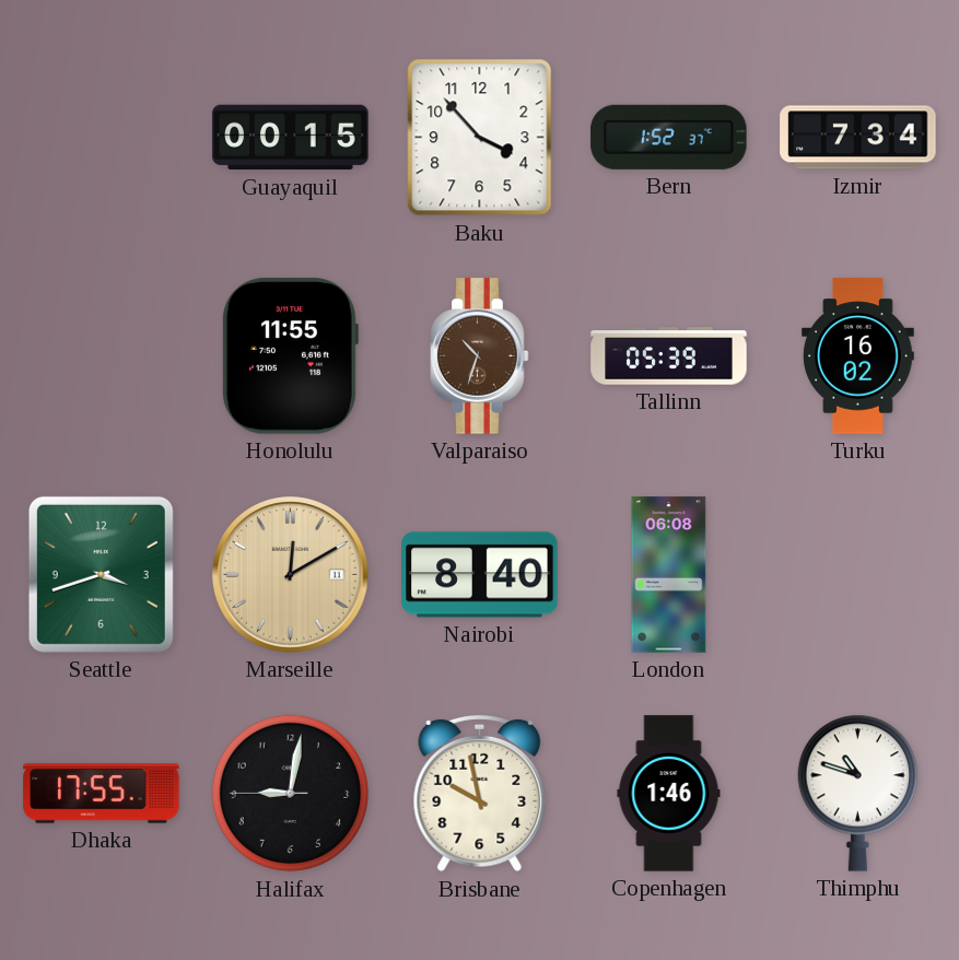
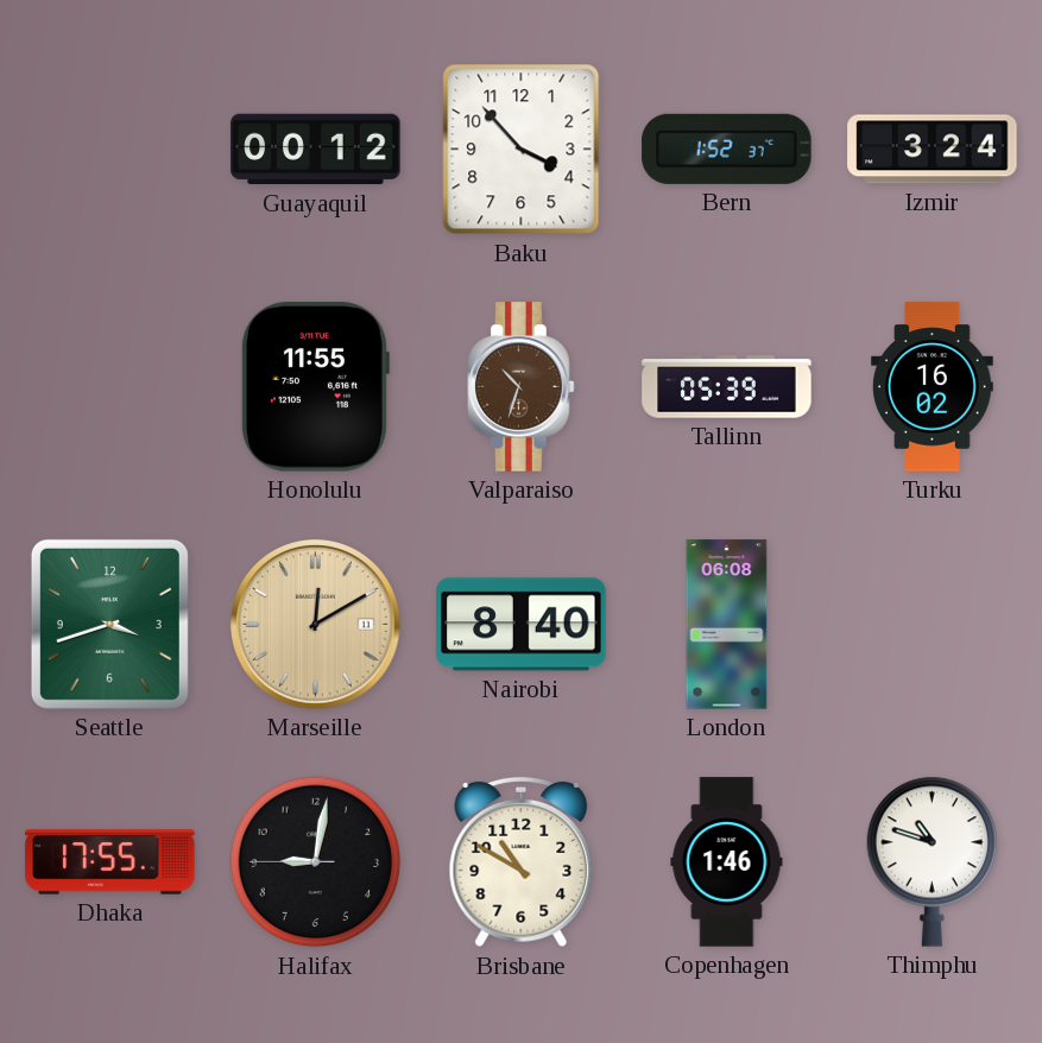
Guayaquil: 00:15 -> 00:12 (316, 150)
Izmir: 7:34 -> 3:24 (933, 150)
Brisbane: 9:58 -> 10:50 (522, 862)
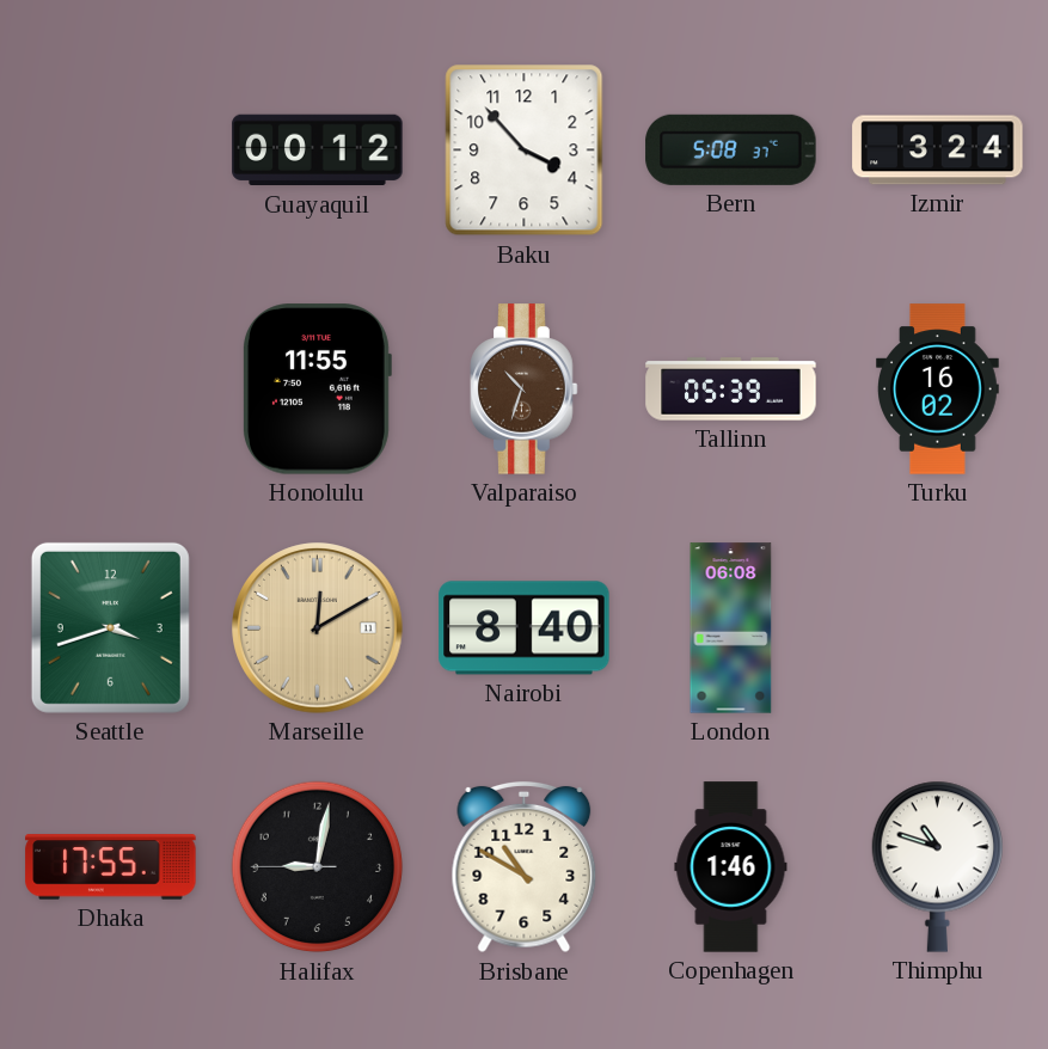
Bern: 1:52 -> 5:08 (731, 149)
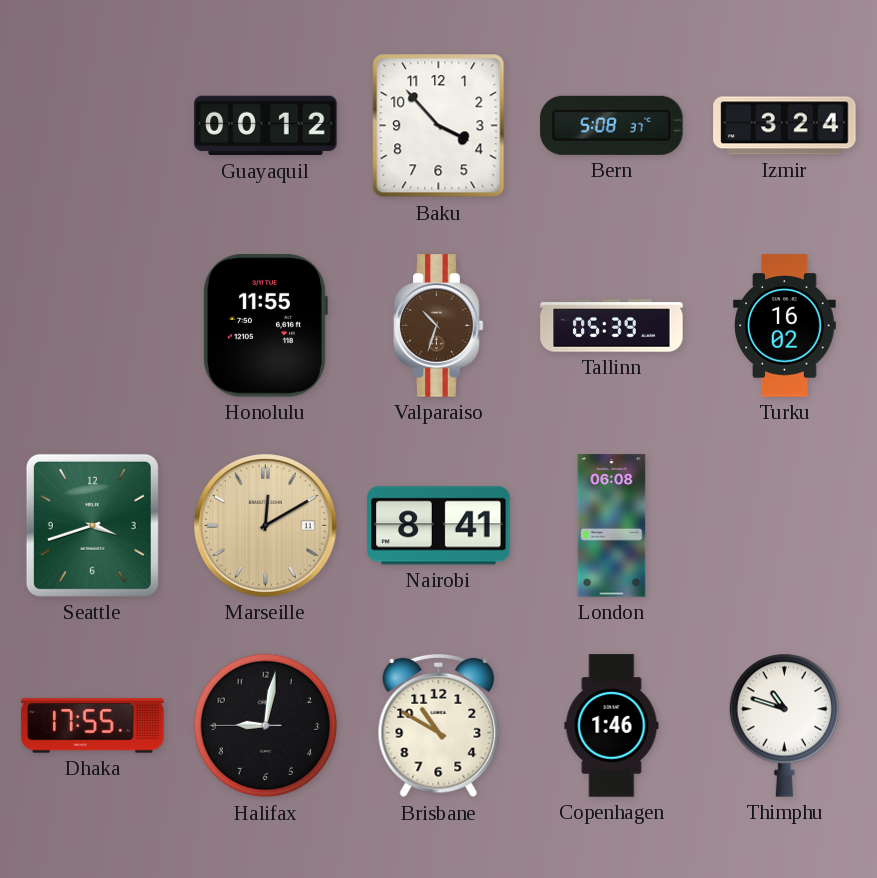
Nairobi: 8:40 -> 8:41 (439, 526)
